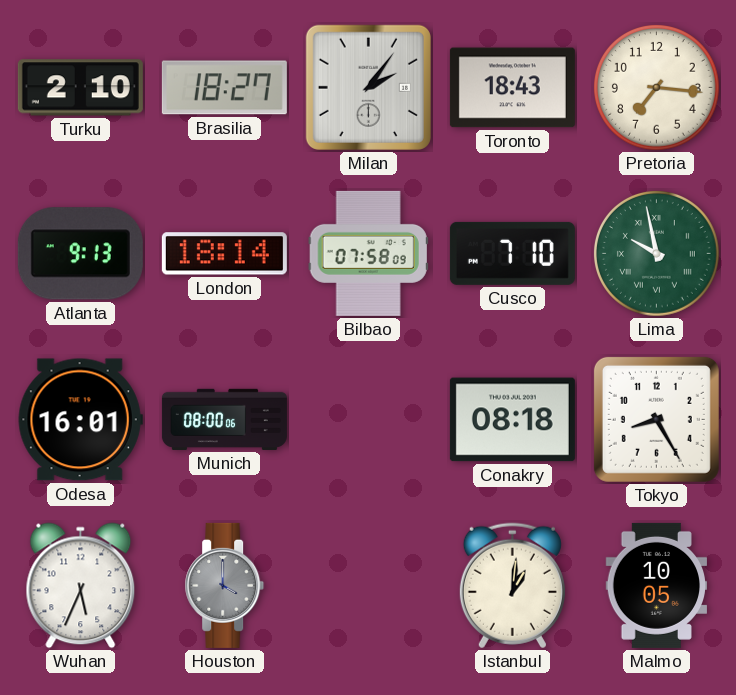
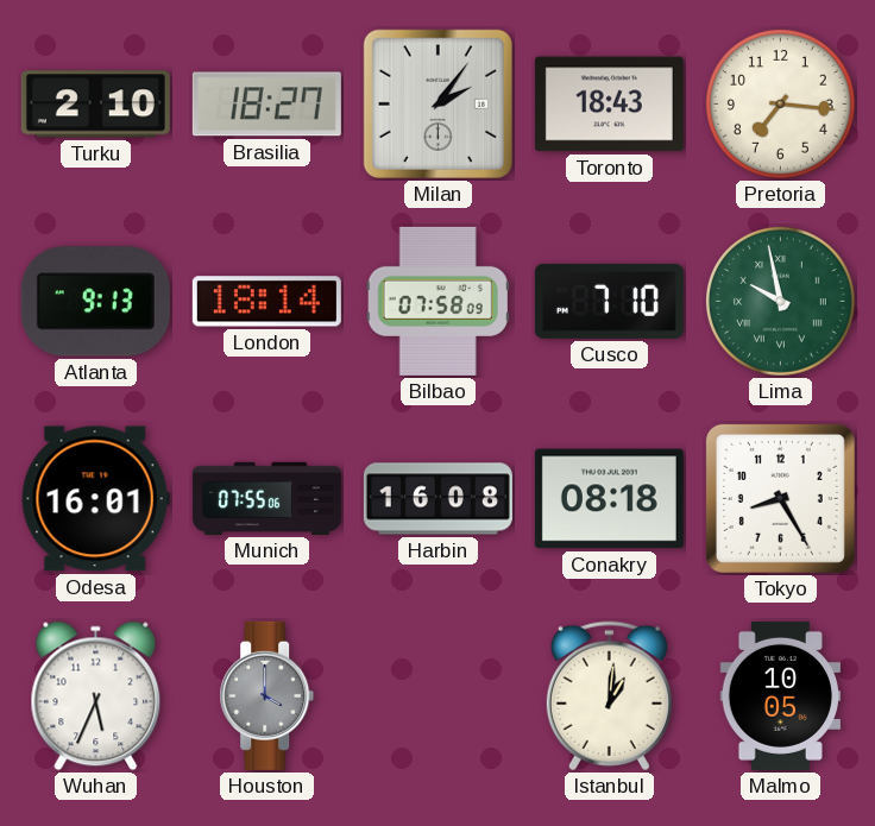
Munich: 08:00 -> 07:55 (266, 498)
Harbin: none -> 16:08 (437, 499)
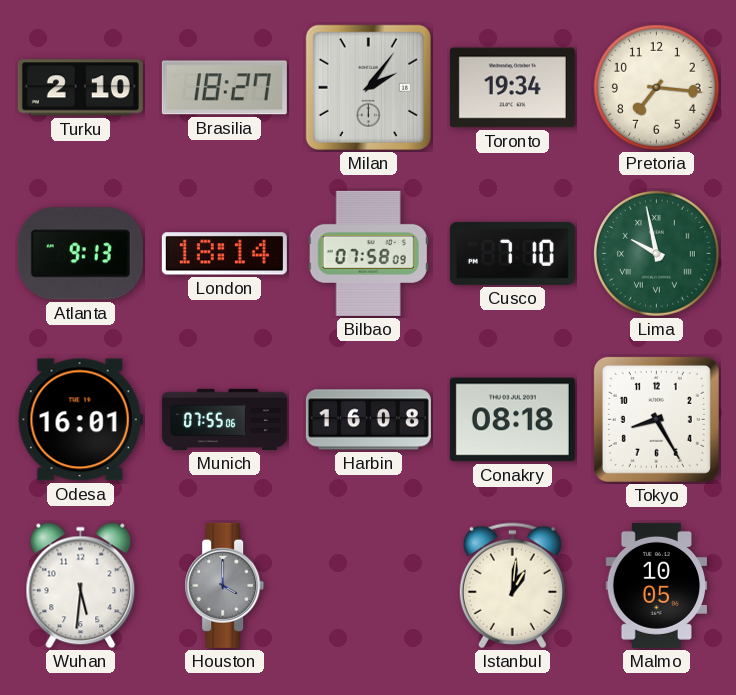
Toronto: 18:43 -> 19:34 (512, 88)
Wuhan: 5:34 -> 5:31 (81, 586)
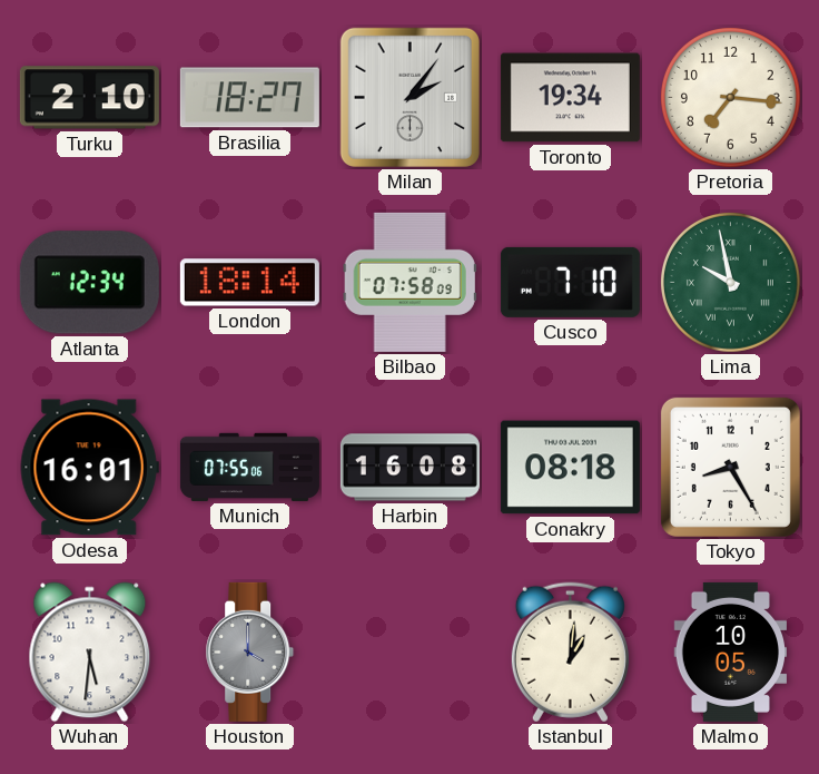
Atlanta: 9:13 -> 12:34 (89, 283)
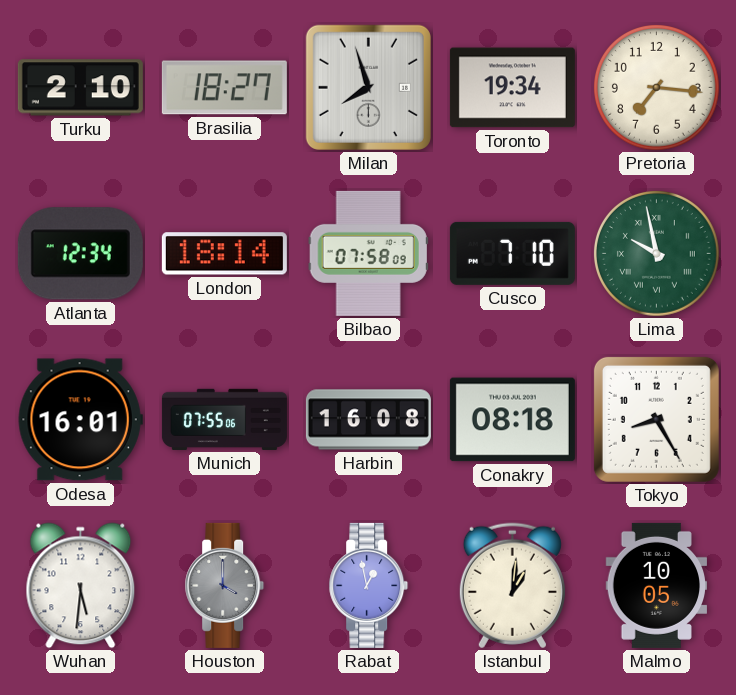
Milan: 2:06 -> 7:57 (368, 87)
Rabat: none -> 12:58 (369, 585)
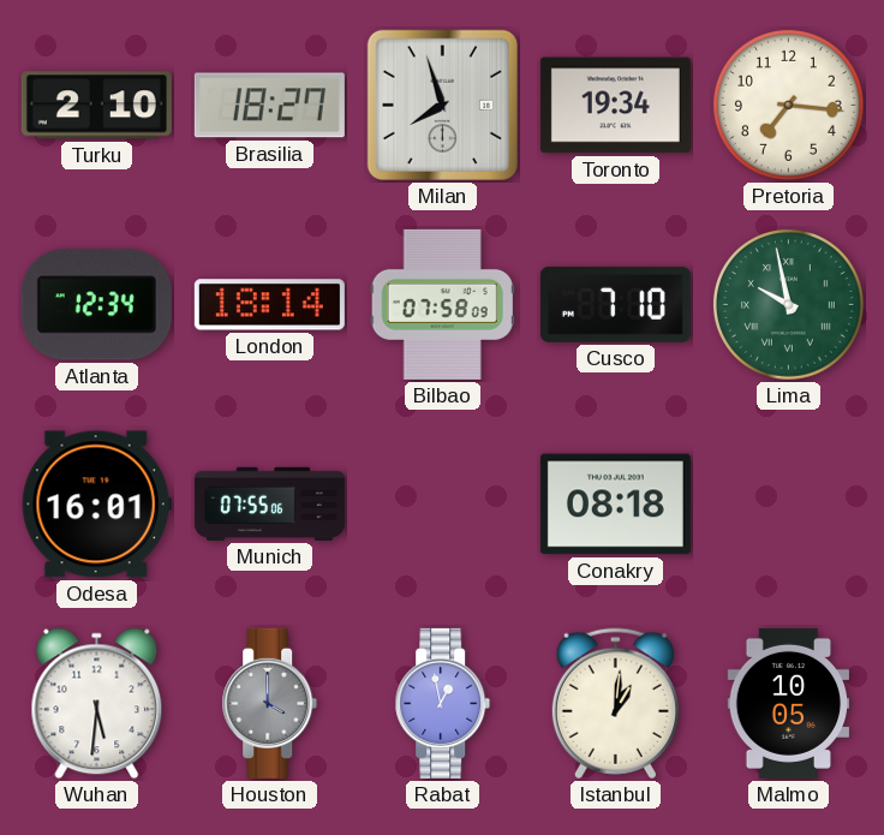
Harbin: 16:08 -> none (368, 420)
Tokyo: 8:25 -> none (656, 419)
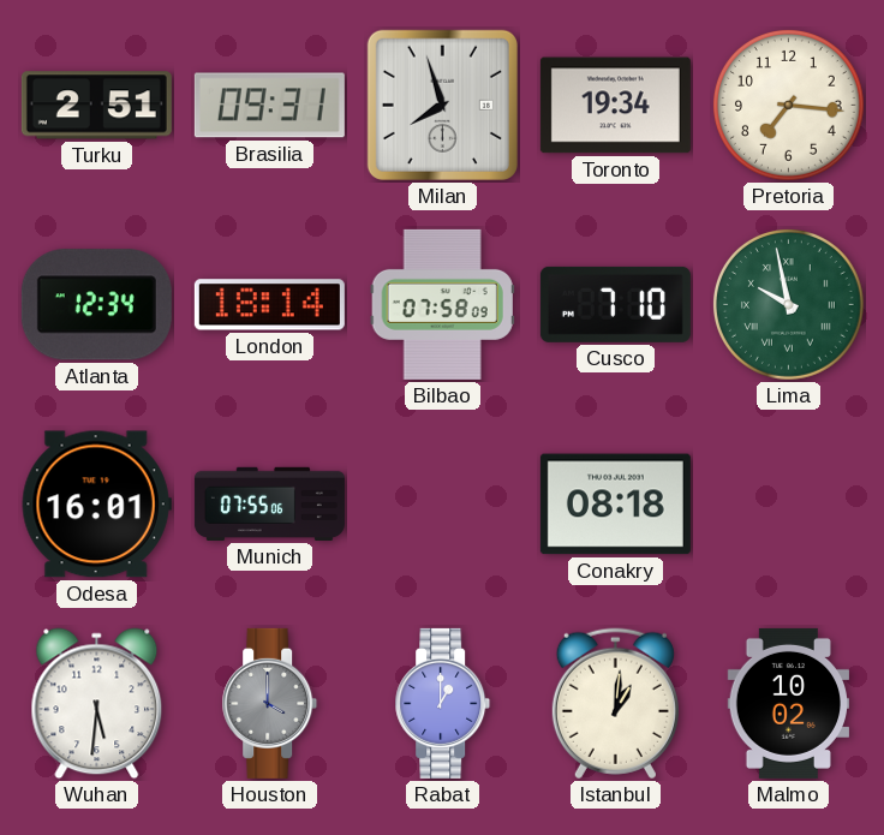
Turku: 2:10 -> 2:51 (96, 106)
Brasilia: 18:27 -> 09:31 (269, 106)
Rabat: 12:58 -> 1:00 (443, 703)
Malmo: 10:05 -> 10:02 (789, 703)
